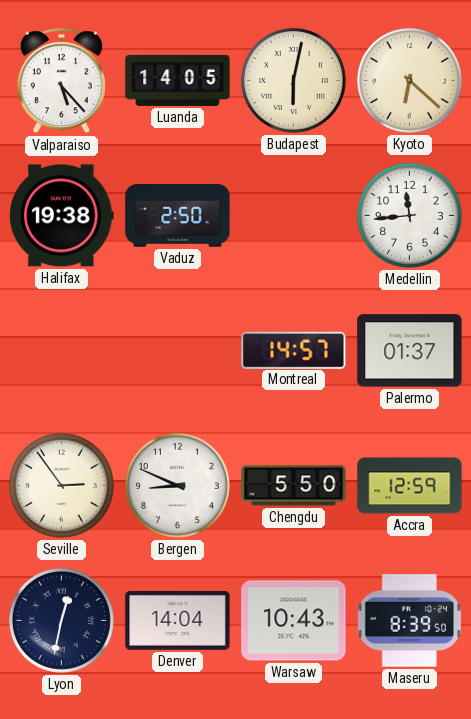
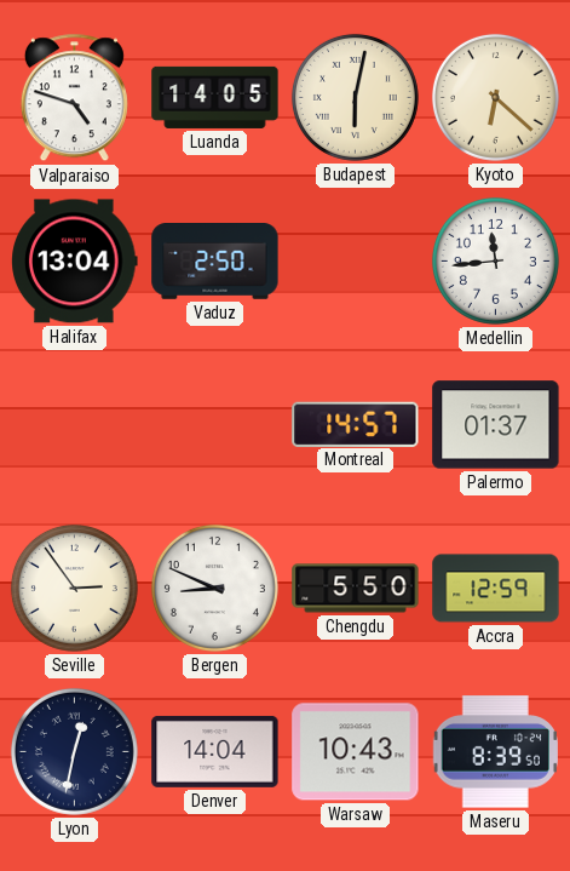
Valparaiso: 5:23 -> 4:48 (74, 98)
Halifax: 19:38 -> 13:04 (75, 262)
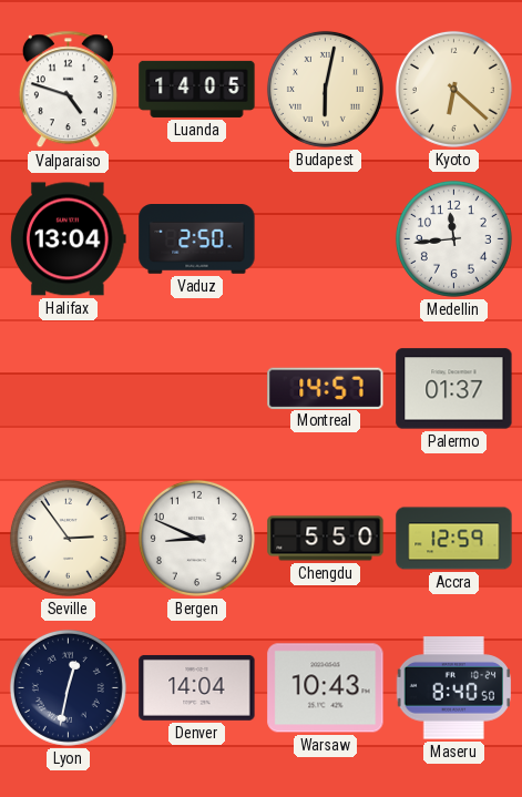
Maseru: 8:39 -> 8:40 (453, 688)
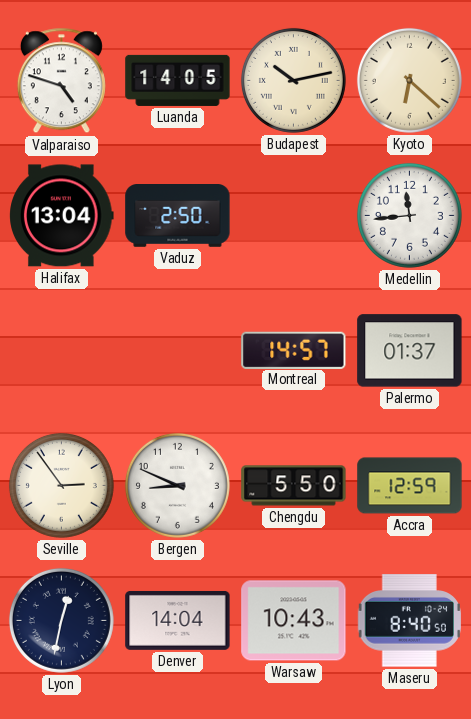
Budapest: 6:02 -> 10:13 (293, 80)
